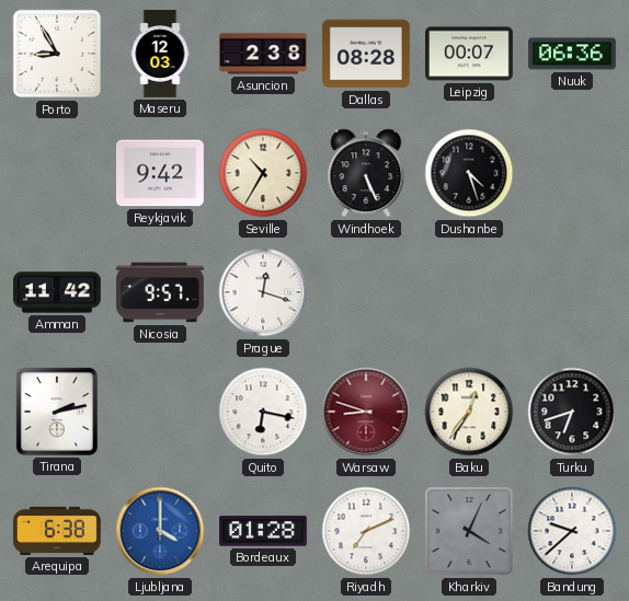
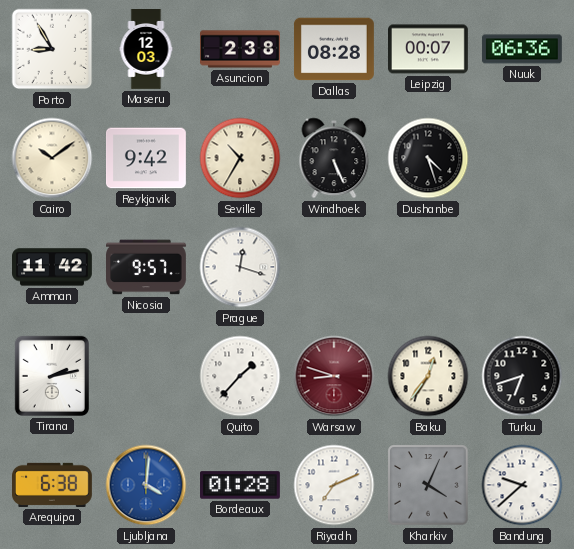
Cairo: none -> 10:09 (52, 158)
Quito: 6:17 -> 1:37 (240, 376)
Ljubljana: 4:00 -> 4:01 (146, 485)
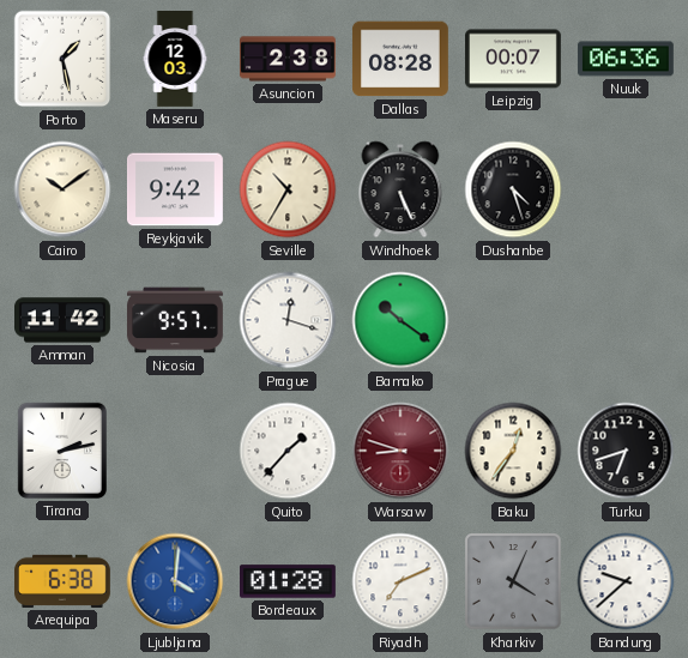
Porto: 8:55 -> 1:28 (62, 59)
Bamako: none -> 10:21 (400, 320)
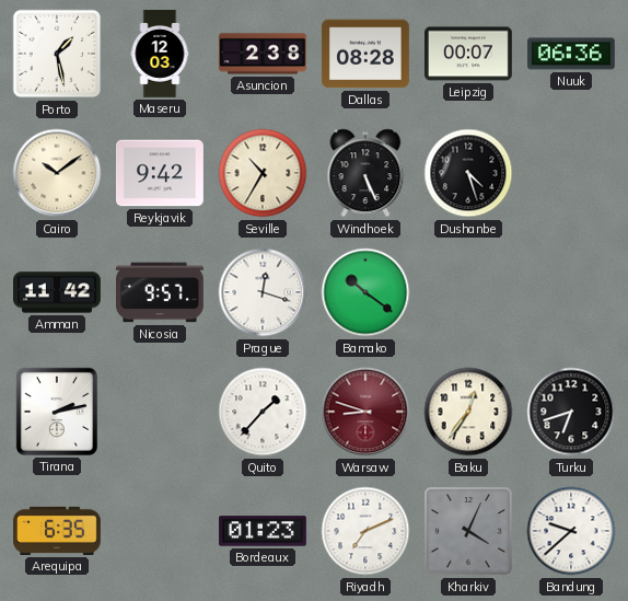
Arequipa: 6:38 -> 6:35 (58, 531)
Ljubljana: 4:01 -> none (175, 581)
Bordeaux: 01:28 -> 01:23 (264, 531)
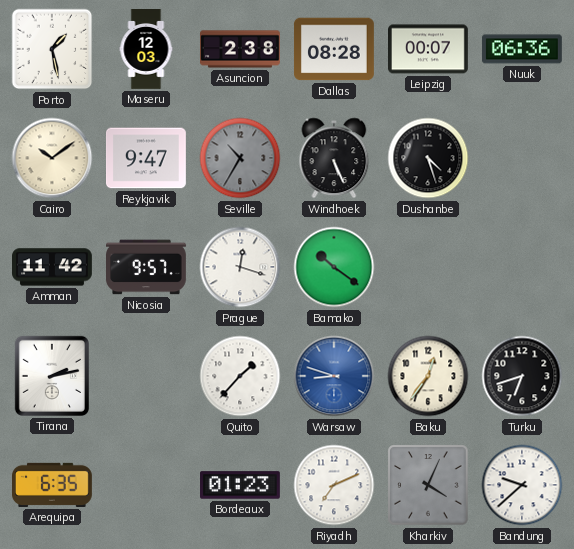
Reykjavik: 9:42 -> 9:47 (147, 158)
Seville dial: cream -> grey (240, 158)
Warsaw dial: burgundy -> blue (334, 376)
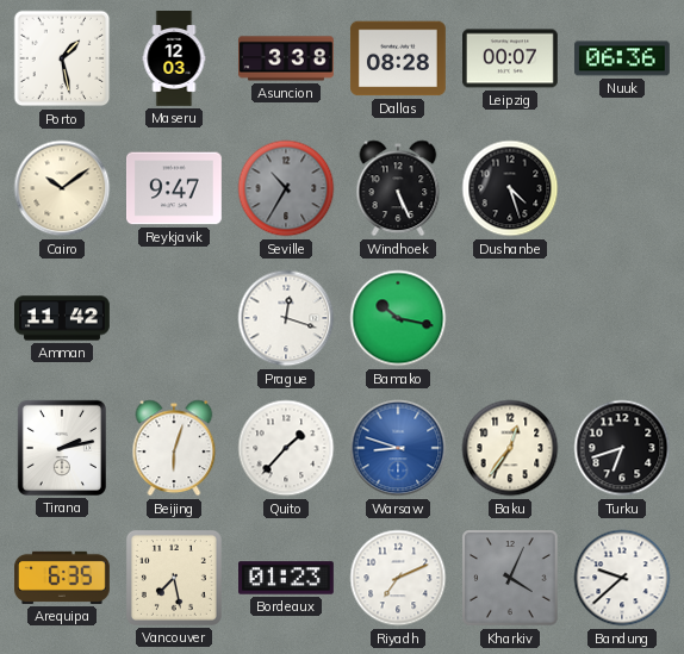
Asuncion: 2:38 -> 3:38 (287, 58)
Nicosia: 9:57 -> none (147, 267)
Bamako: 10:21 -> 10:17 (398, 318)
Beijing: none -> 6:03 (174, 448)
Vancouver: none -> 7:28 (174, 578)
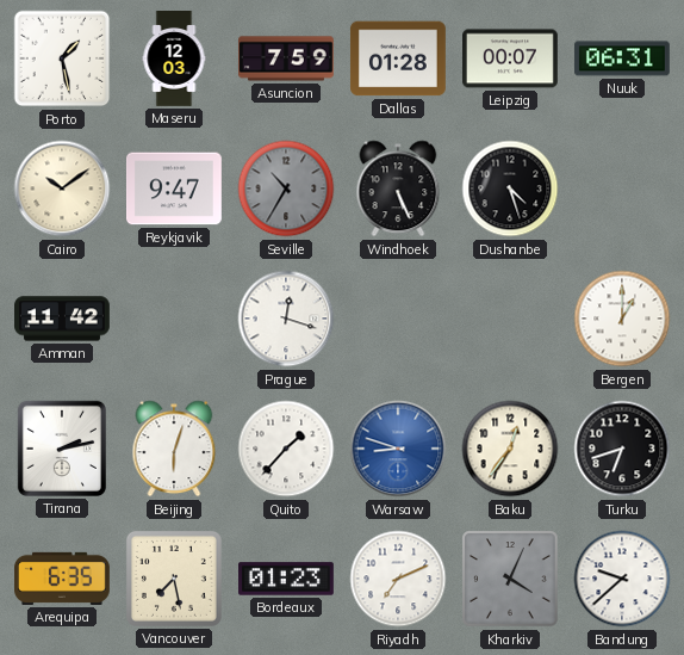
Asuncion: 3:38 -> 7:59 (287, 58)
Dallas: 08:28 -> 01:28 (398, 58)
Nuuk: 06:36 -> 06:31 (622, 58)
Bamako: 10:17 -> none (398, 318)
Bergen: none -> 1:00 (622, 319)
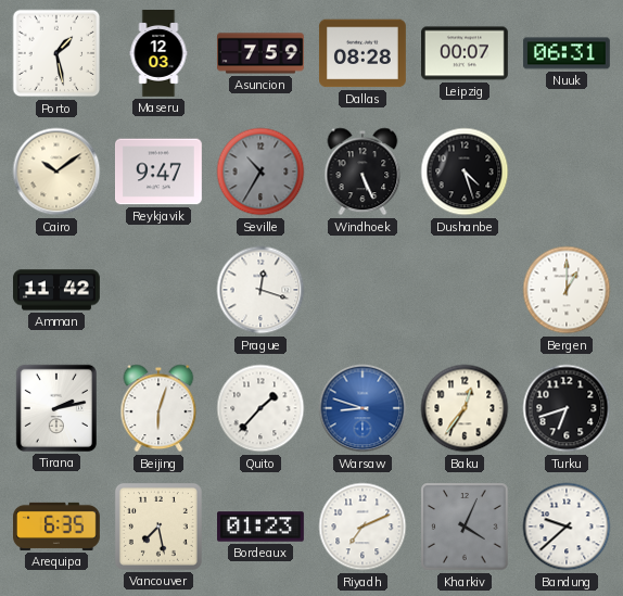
Dallas: 01:28 -> 08:28 (363, 53)
